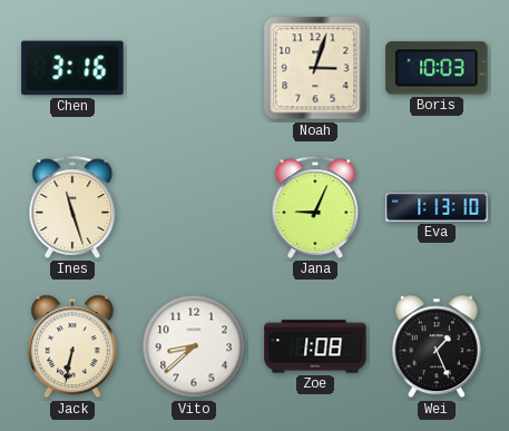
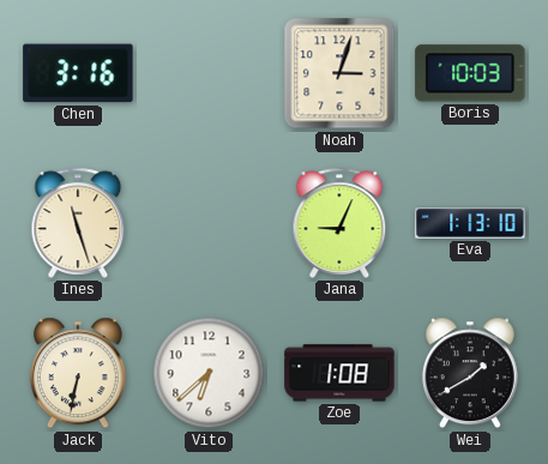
Vito: 8:38 -> 6:38 (209, 373)
Wei: 1:26 -> 1:40 (470, 373)
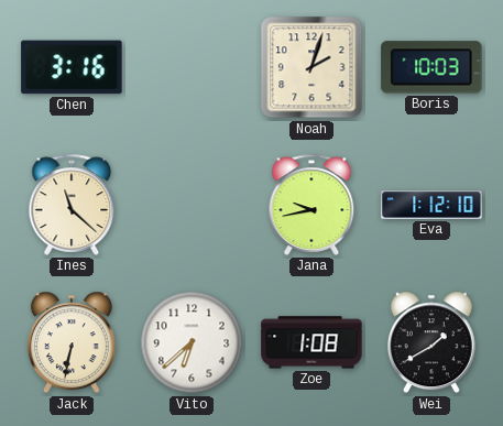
Noah: 3:03 -> 2:03 (311, 67)
Ines: 11:27 -> 11:22 (72, 205)
Jana: 9:04 -> 9:43 (311, 205)
Eva: 1:13 -> 1:12 (431, 205)
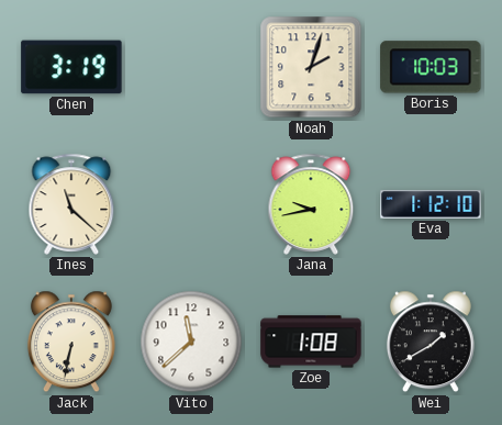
Chen: 3:16 -> 3:19 (71, 67)
Vito: 6:38 -> 11:38 (191, 342)
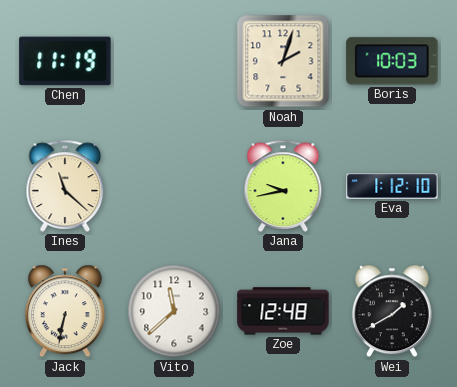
Chen: 3:19 -> 11:19 (65, 61)
Zoe: 1:08 -> 12:48 (283, 311)
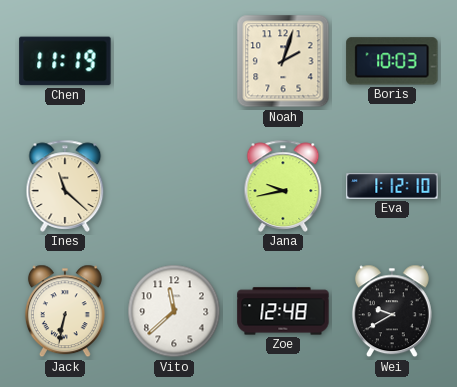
Wei: 1:40 -> 9:40 (392, 311)
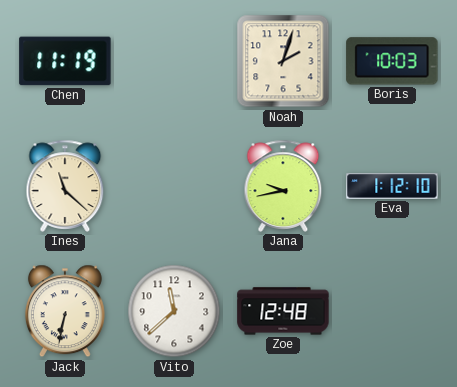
Wei: 9:40 -> none (392, 311)
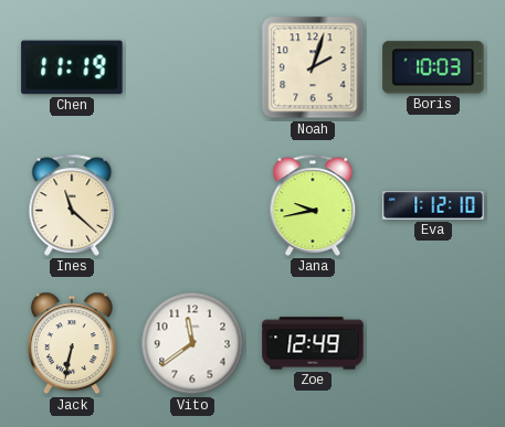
Vito: 11:38 -> 11:39 (192, 343)
Zoe: 12:48 -> 12:49 (313, 343)
